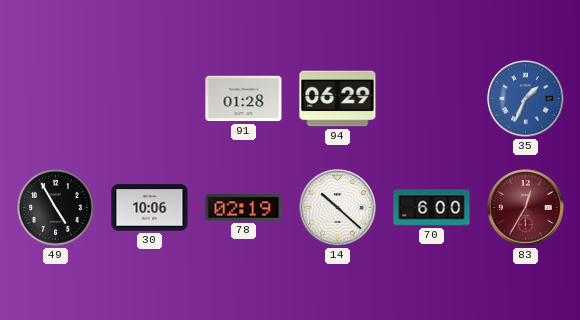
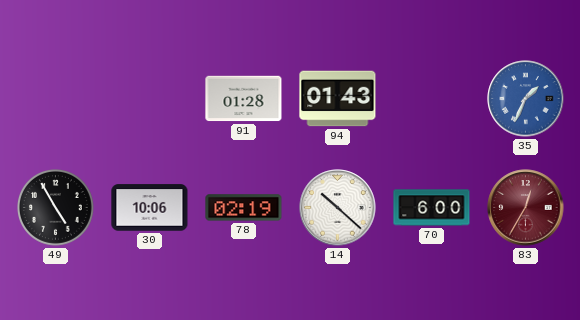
94: 06:29 -> 01:43 (338, 99)
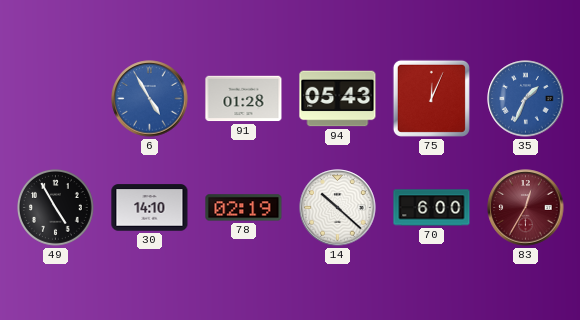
6: none -> 4:55 (150, 99)
94: 01:43 -> 05:43 (338, 99)
75: none -> 12:04 (431, 98)
30: 10:06 -> 14:10 (150, 208)
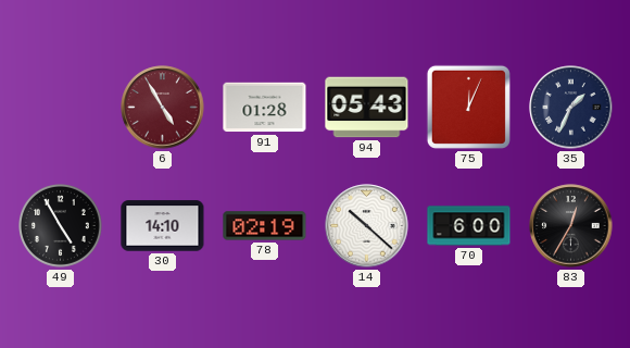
6 dial: blue -> burgundy (163, 108)
35 dial: blue -> navy (571, 108)
83 dial: burgundy -> black (571, 226)
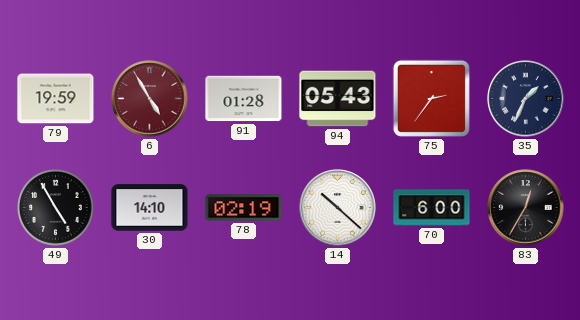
79: none -> 19:59 (56, 99)
75: 12:04 -> 2:36 (431, 98)
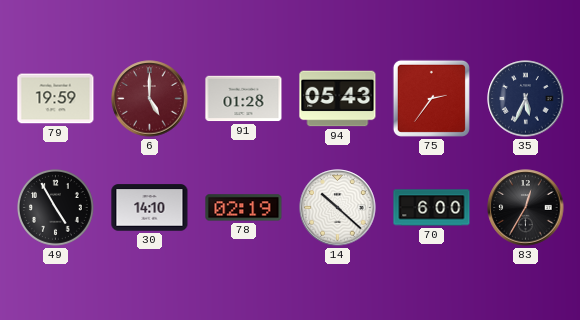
6: 4:55 -> 5:00 (150, 99)
35: 1:34 -> 5:34 (526, 99)
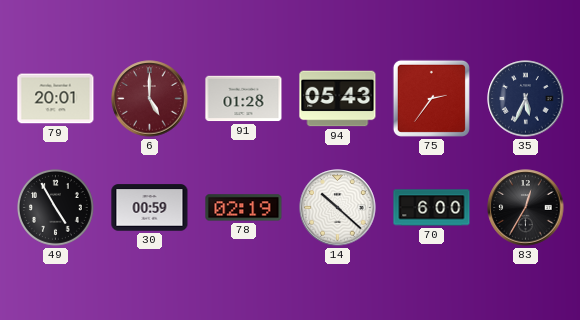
79: 19:59 -> 20:01 (56, 99)
30: 14:10 -> 00:59 (150, 208)
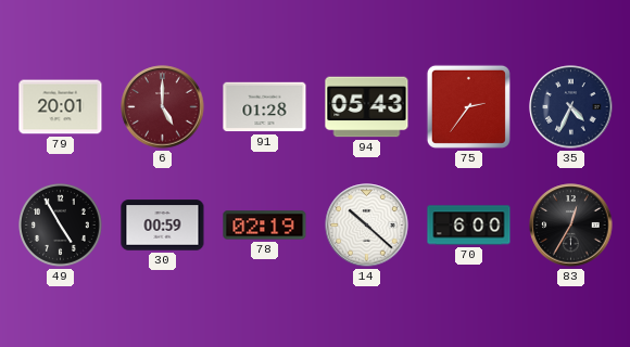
35: 5:34 -> 4:34 (571, 107)
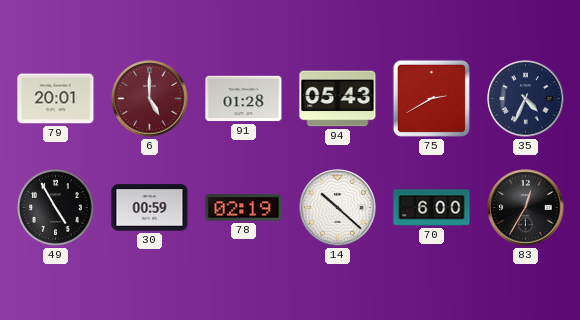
75: 2:36 -> 2:40 (431, 98)
